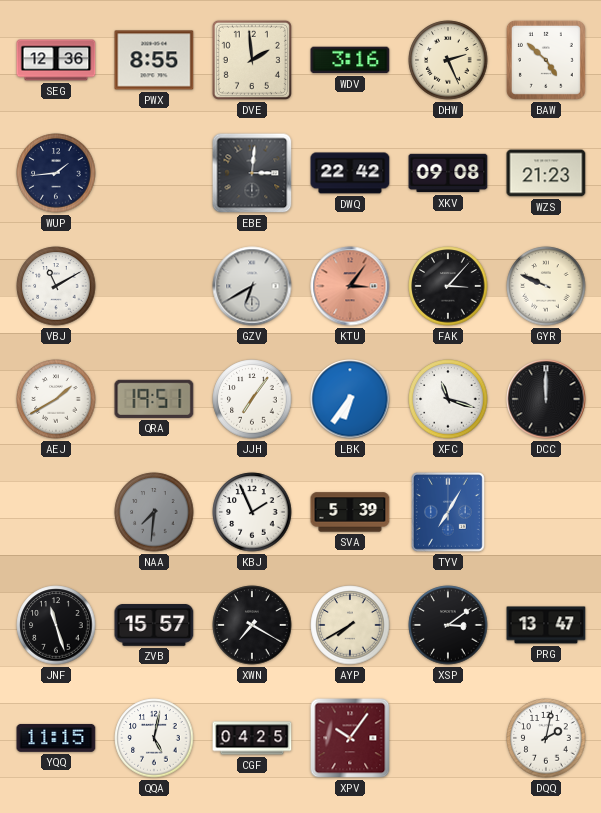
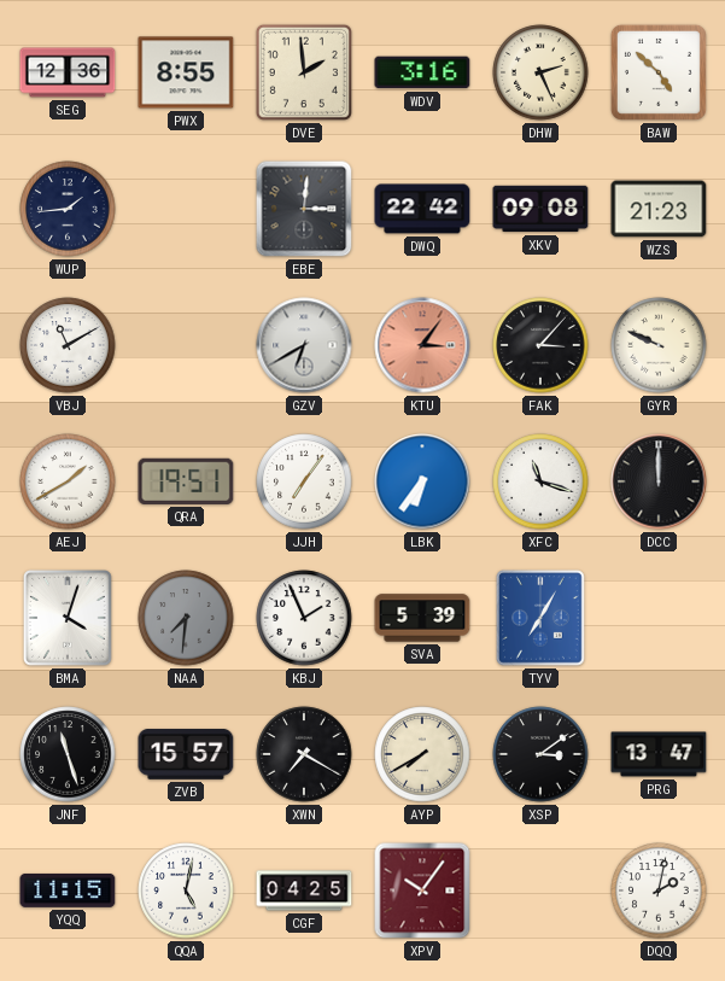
BMA: none -> 4:03 (69, 619)
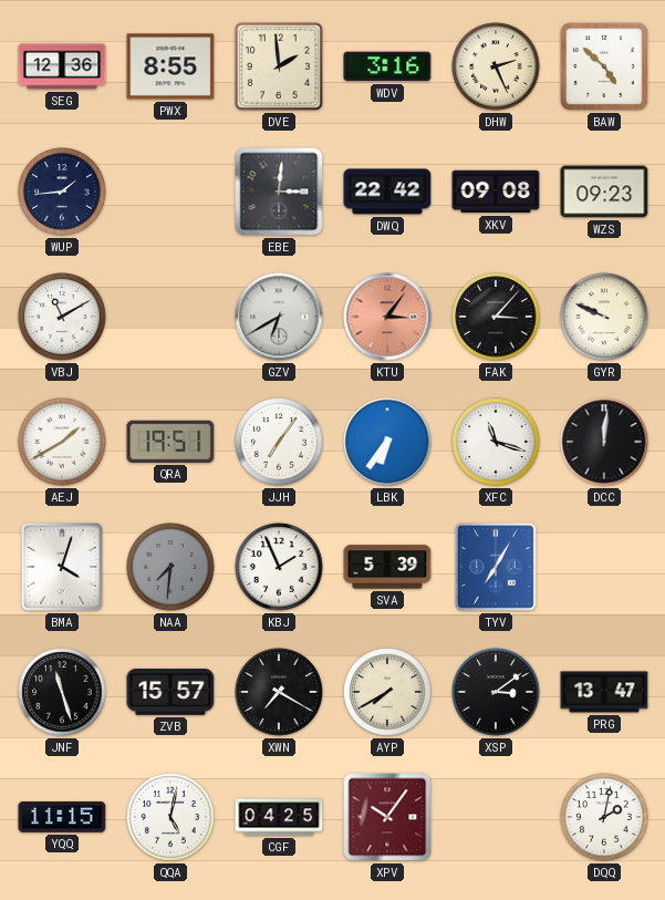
WZS: 21:23 -> 09:23 (604, 192)
DCC: 12:00 -> 12:01 (604, 442)
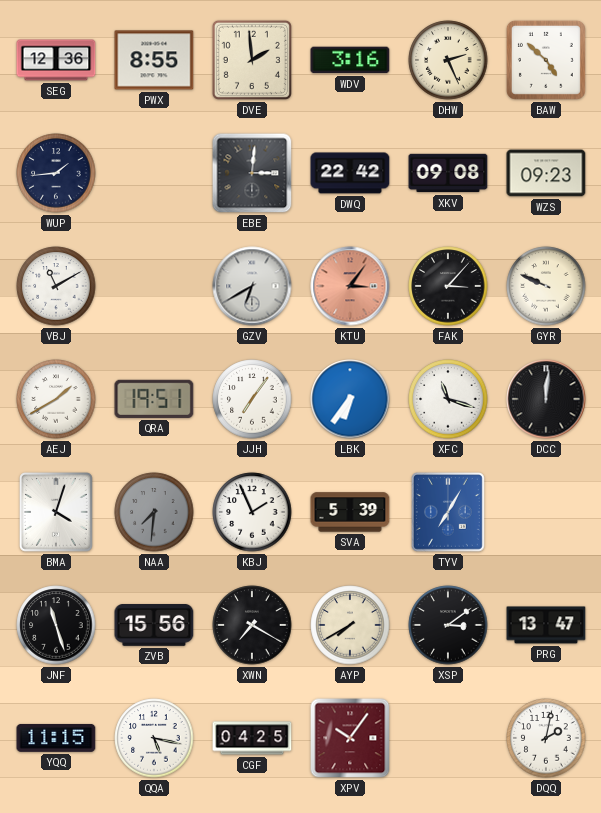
ZVB: 15:57 -> 15:56 (154, 626)
QQA: 5:02 -> 5:17 (154, 738)
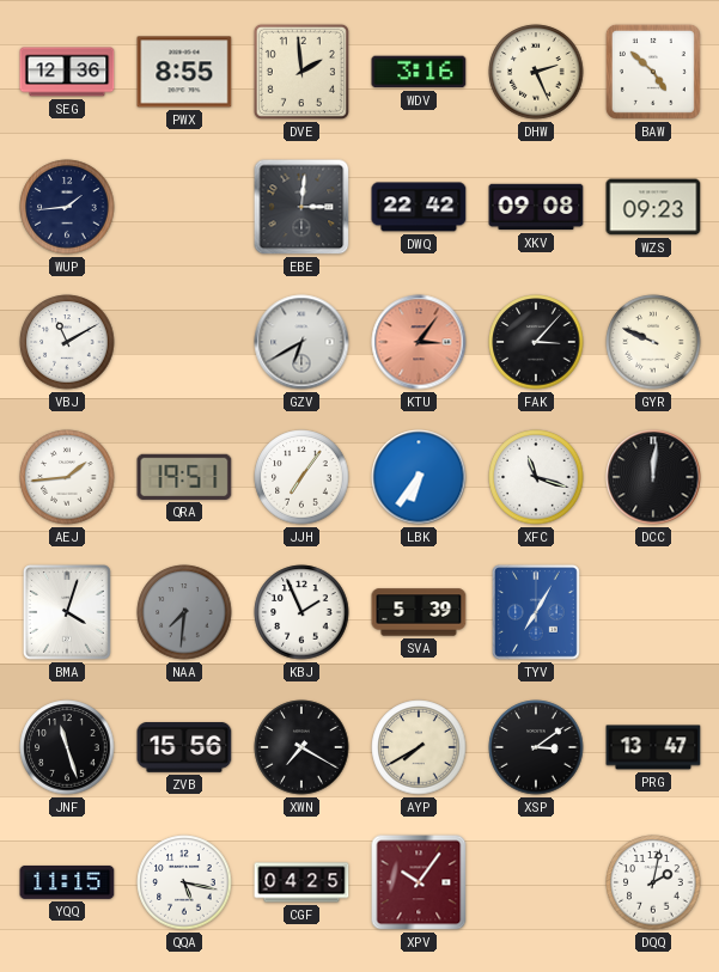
AEJ: 1:40 -> 1:44 (67, 477)
